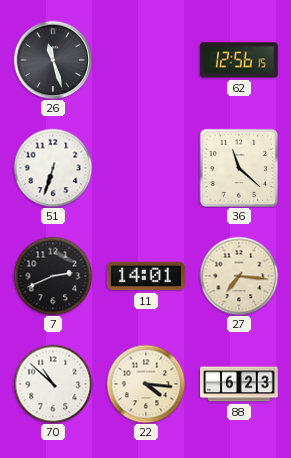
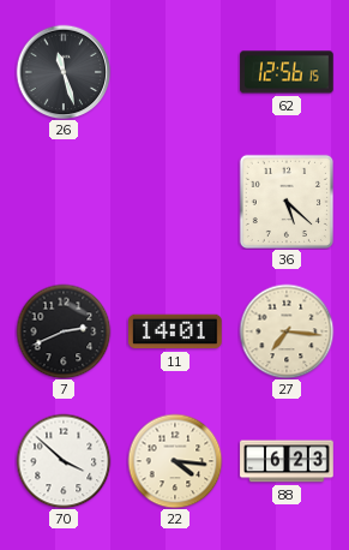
51: 6:33 -> none (53, 168)
36: 11:22 -> 5:22 (285, 201)
70: 10:52 -> 3:52 (64, 461)
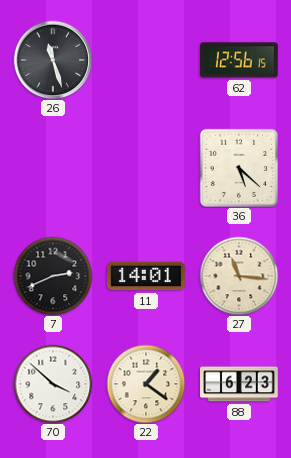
27: 7:16 -> 11:16 (239, 276)
22: 4:16 -> 1:21 (146, 384)
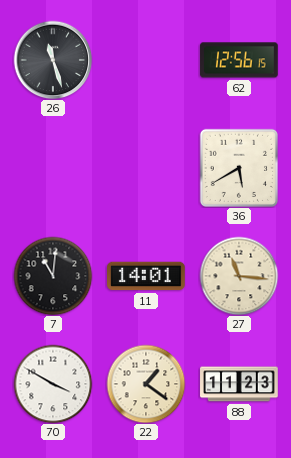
36: 5:22 -> 5:40 (238, 167)
7: 2:41 -> 11:01 (53, 276)
70: 3:52 -> 3:50 (53, 384)
88: 6:23 -> 11:23 (239, 384)
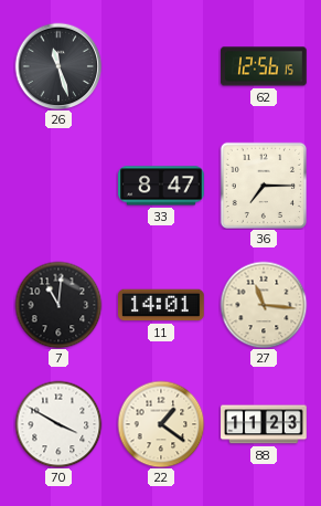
33: none -> 8:47 (161, 186)
36: 5:40 -> 7:15 (263, 185)
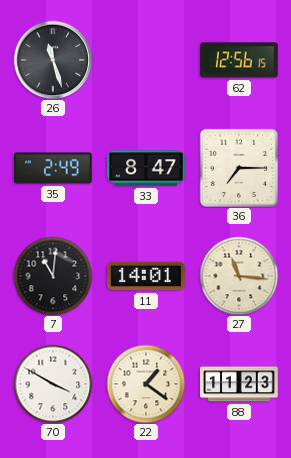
35: none -> 2:49 (53, 168)
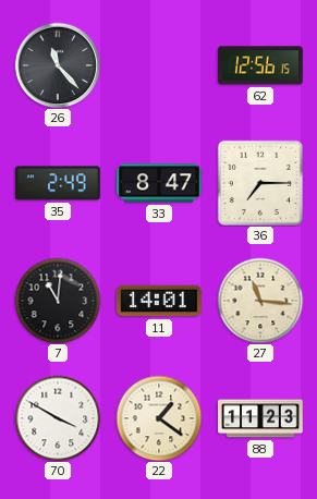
26: 11:27 -> 11:23 (58, 65)
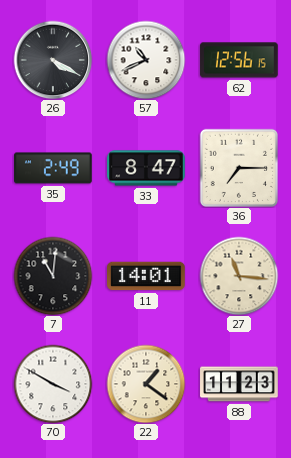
26: 11:23 -> 4:20 (53, 60)
57: none -> 10:41 (146, 60)
